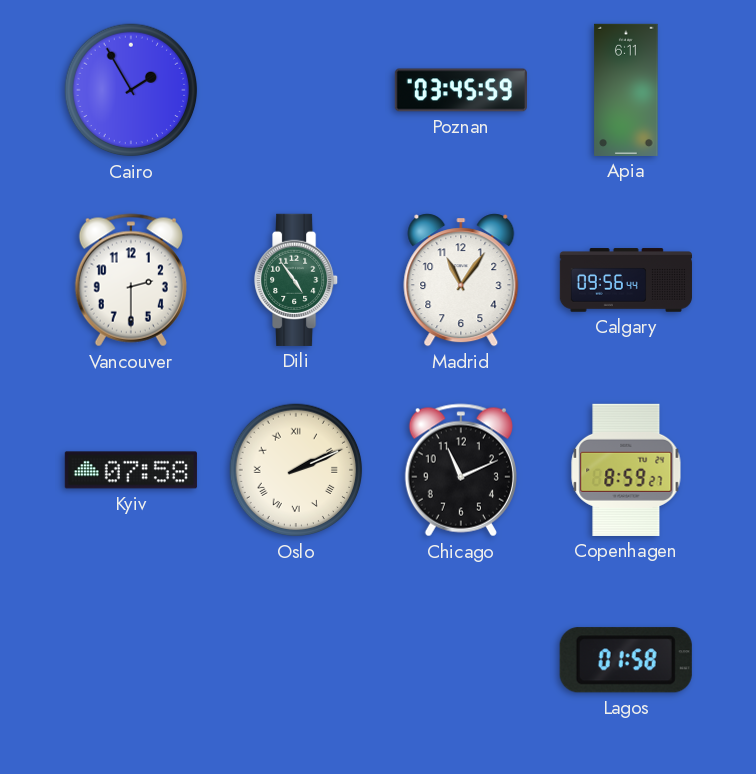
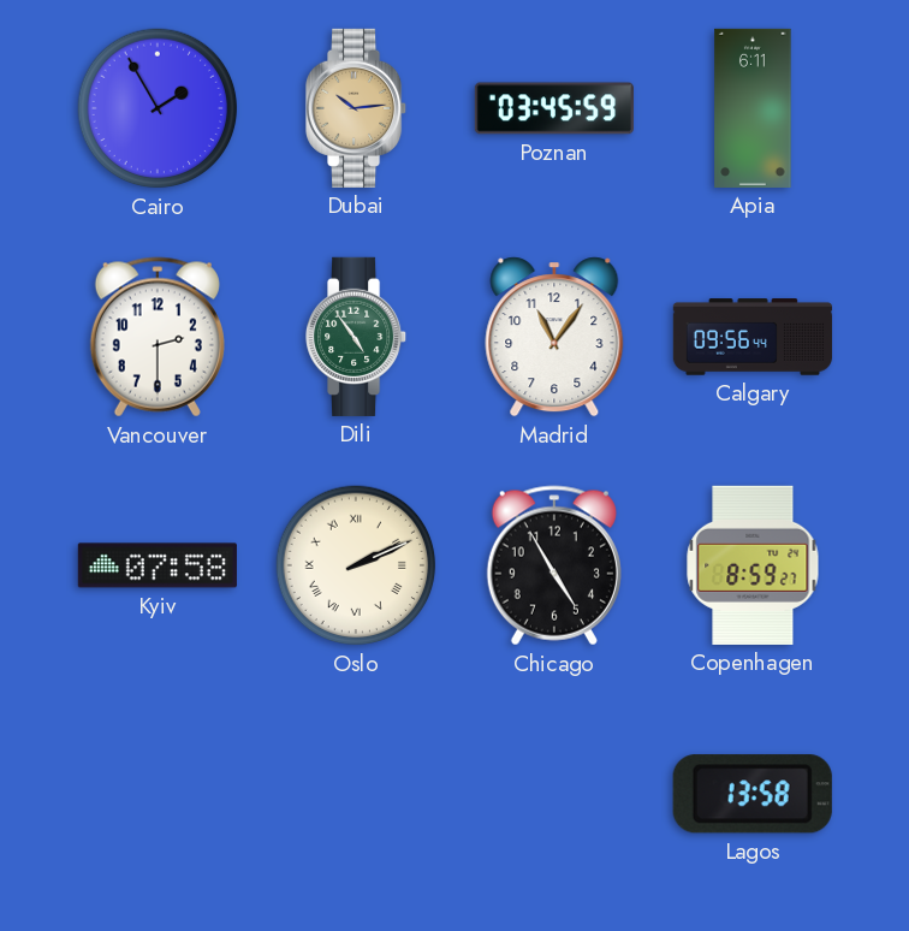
Dubai: none -> 10:14 (357, 108)
Chicago: 11:11 -> 4:55 (554, 565)
Lagos: 01:58 -> 13:58 (753, 794)
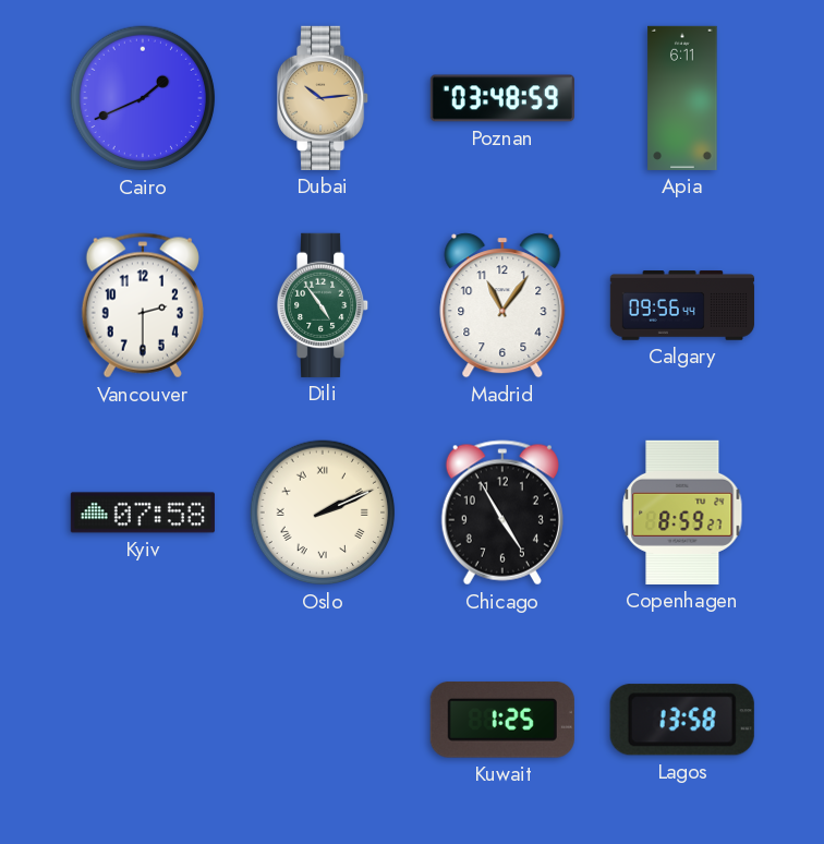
Cairo: 1:55 -> 1:41 (143, 98)
Poznan: 03:45 -> 03:48 (502, 98)
Kuwait: none -> 1:25 (502, 721)
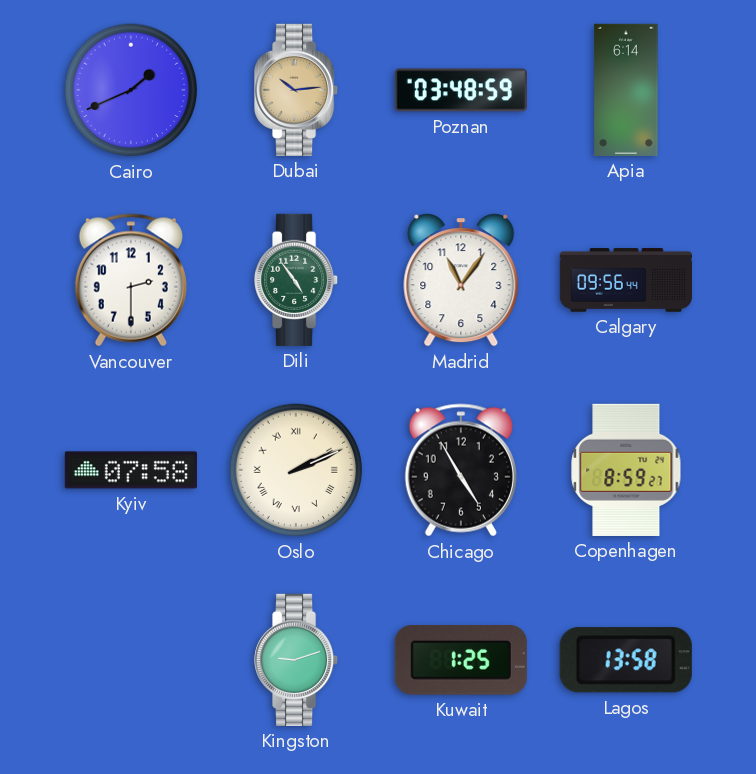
Apia: 6:11 -> 6:14 (626, 90)
Kingston: none -> 9:12 (297, 660)
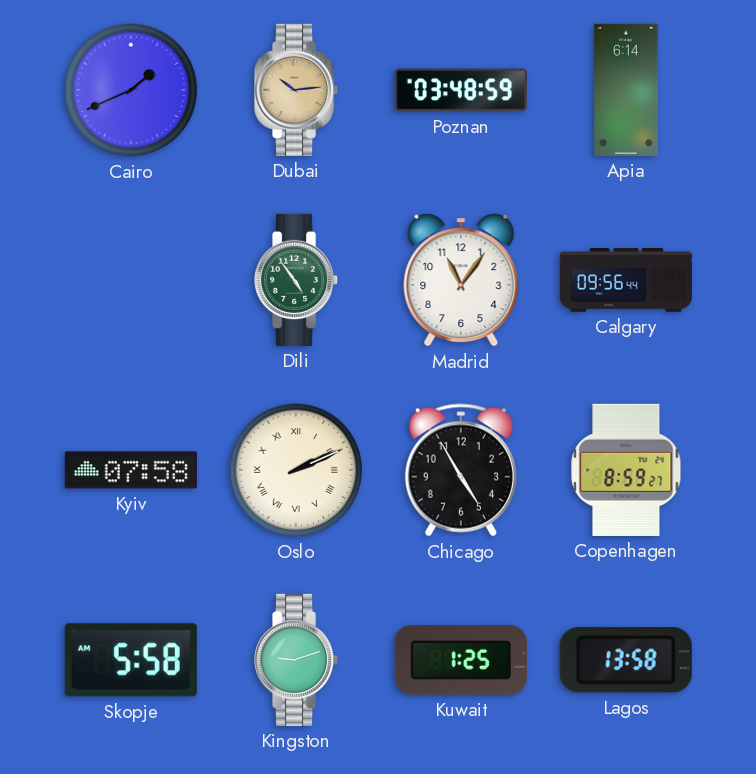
Vancouver: 2:30 -> none (131, 280)
Skopje: none -> 5:58 (131, 660)
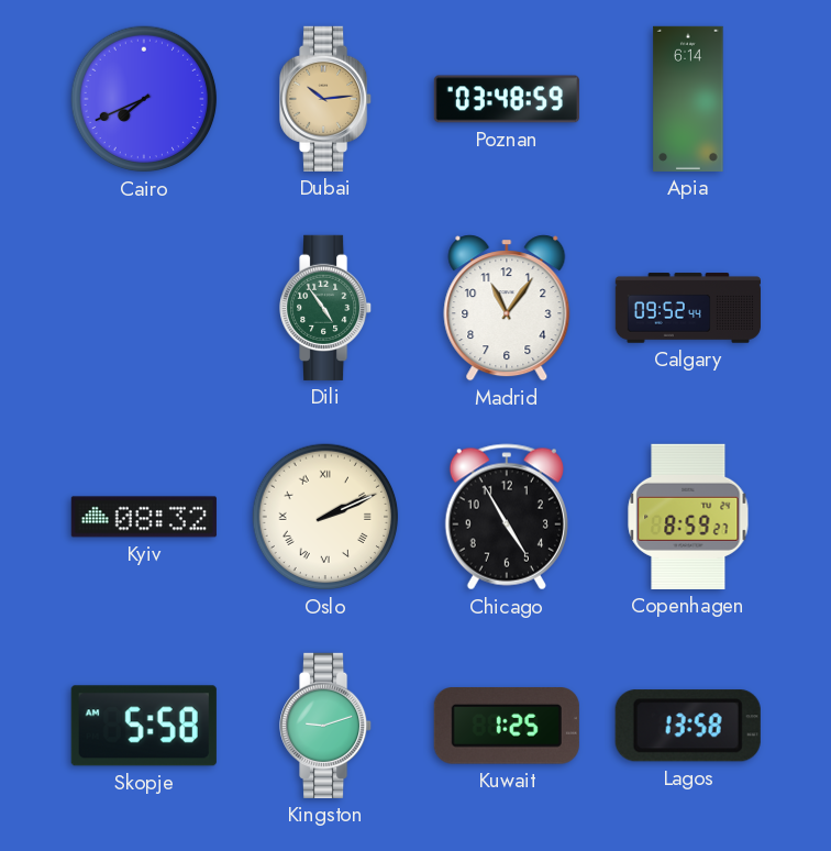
Cairo: 1:41 -> 7:41 (144, 99)
Calgary: 09:56 -> 09:52 (688, 308)
Kyiv: 07:58 -> 08:32 (144, 517)
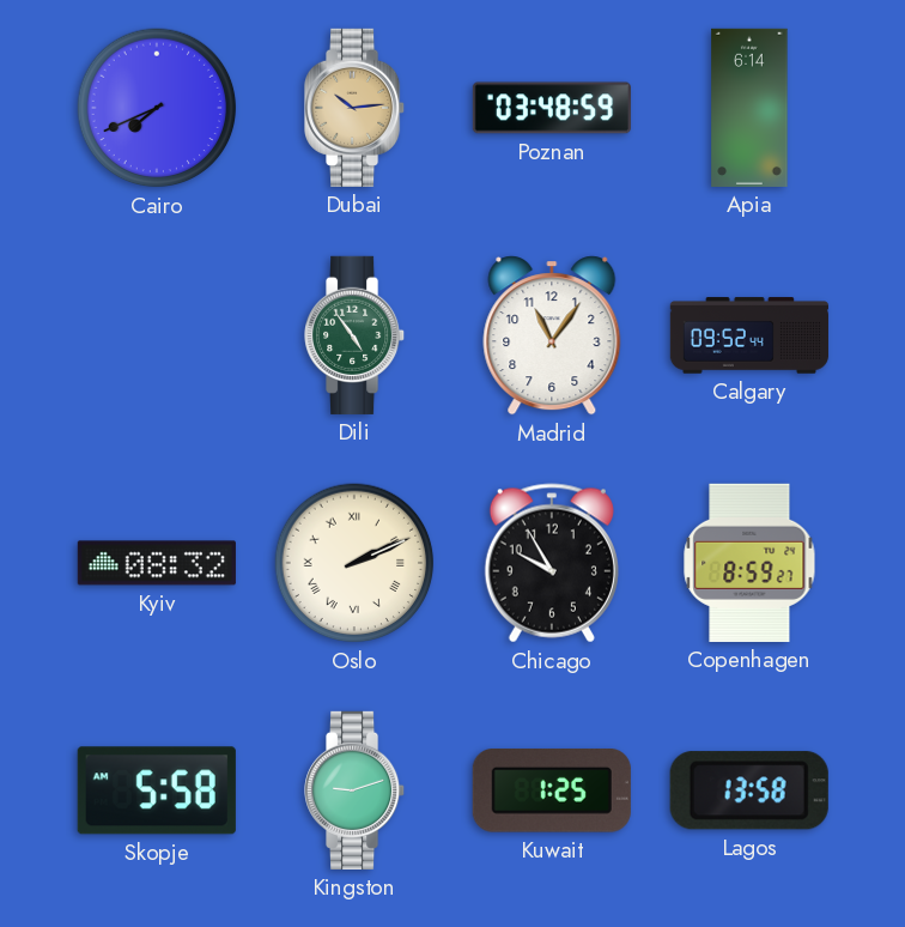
Chicago: 4:55 -> 9:55 (552, 563)
